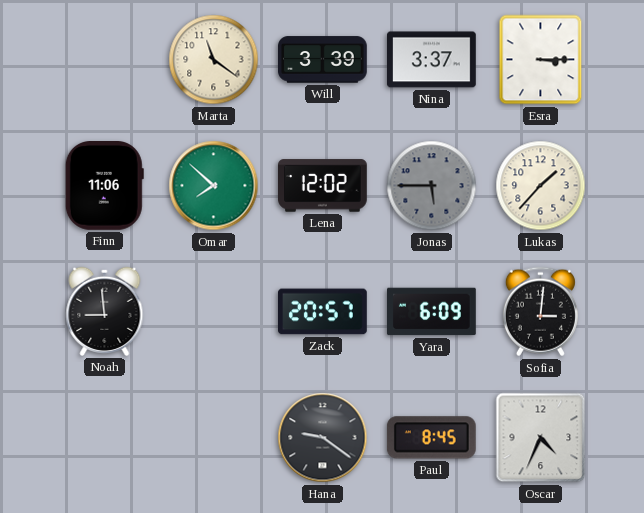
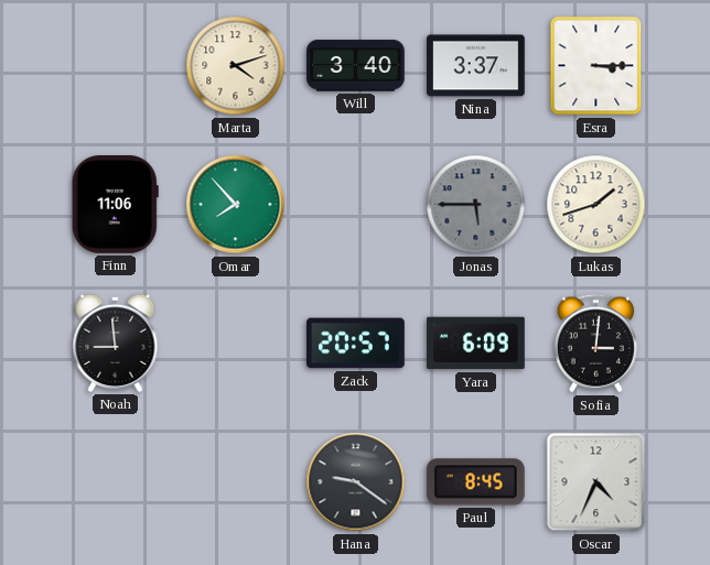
Marta: 11:21 -> 4:12 (236, 66)
Will: 3:39 -> 3:40 (356, 66)
Omar: 7:52 -> 7:53 (236, 205)
Lena: 12:02 -> none (323, 186)
Lukas: 1:37 -> 1:42 (596, 205)
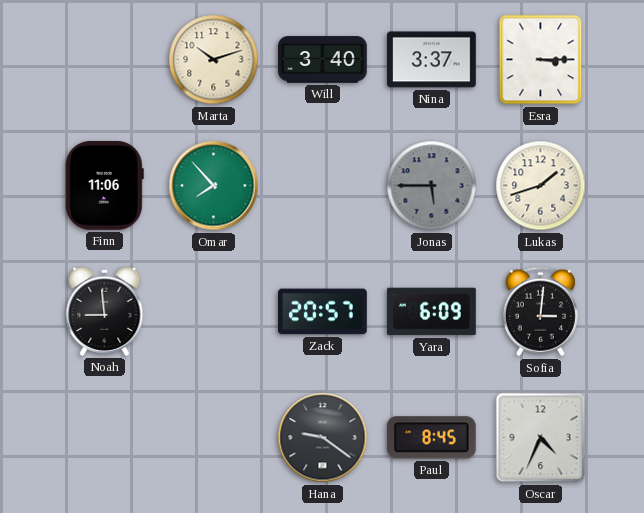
Marta: 4:12 -> 10:12 (214, 60)
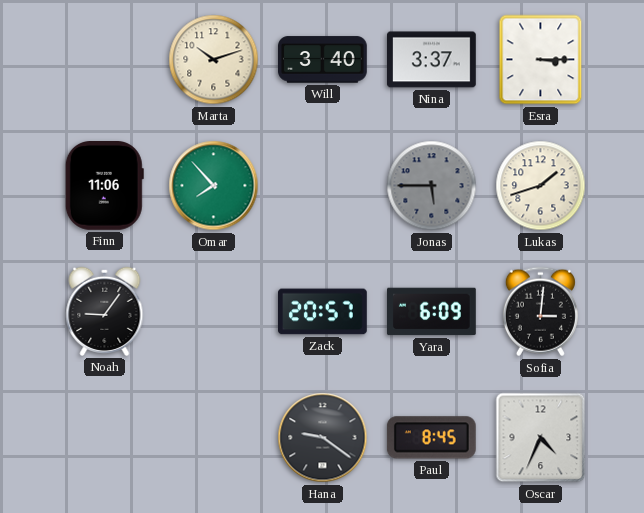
Noah: 8:59 -> 9:06 (105, 311)
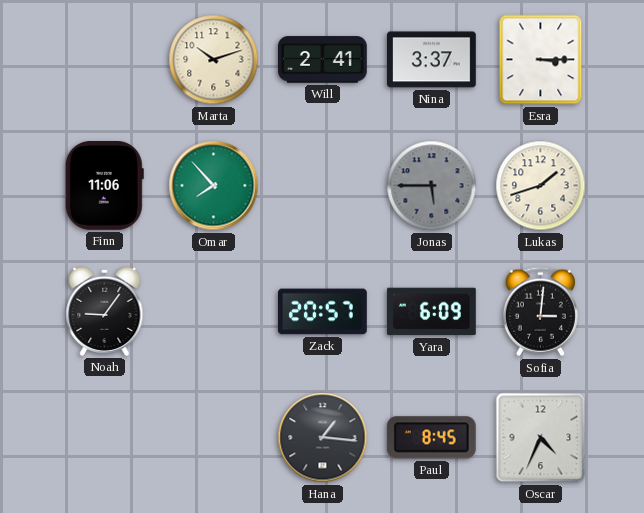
Will: 3:40 -> 2:41 (323, 60)
Hana: 9:21 -> 1:16 (323, 438)
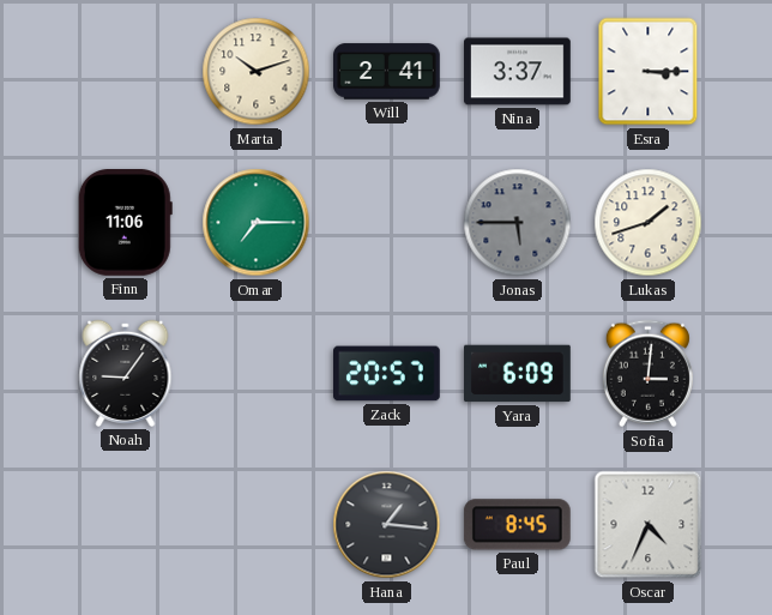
Omar: 7:53 -> 7:15 (257, 223)
